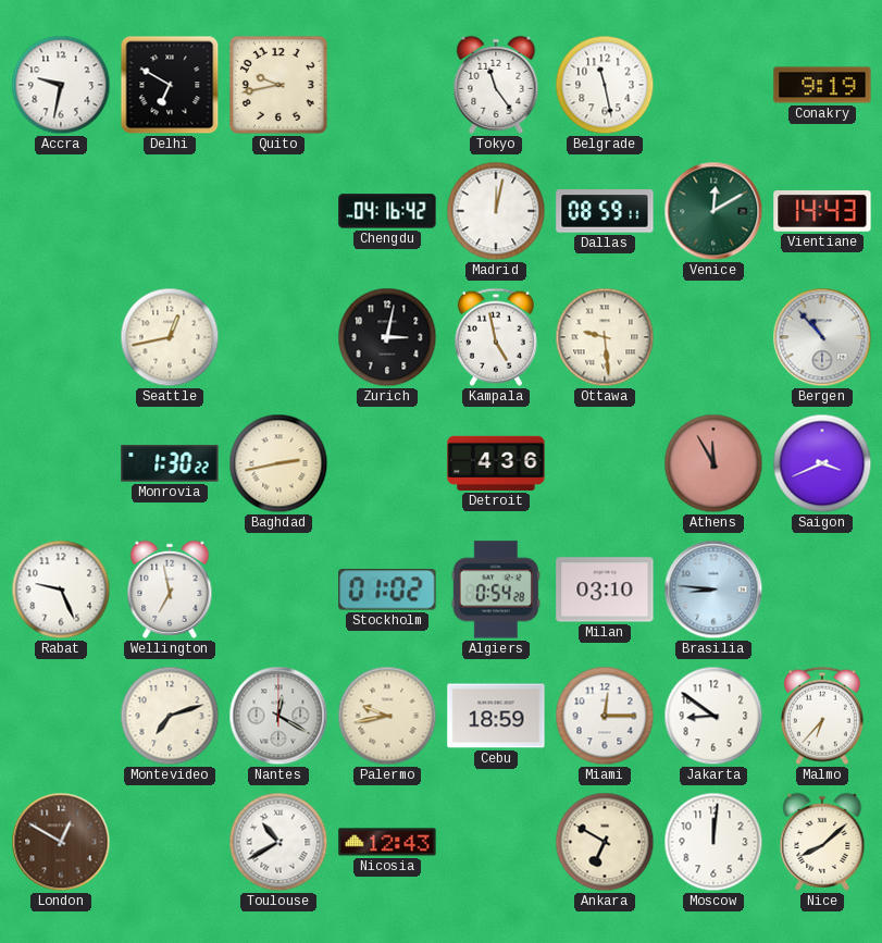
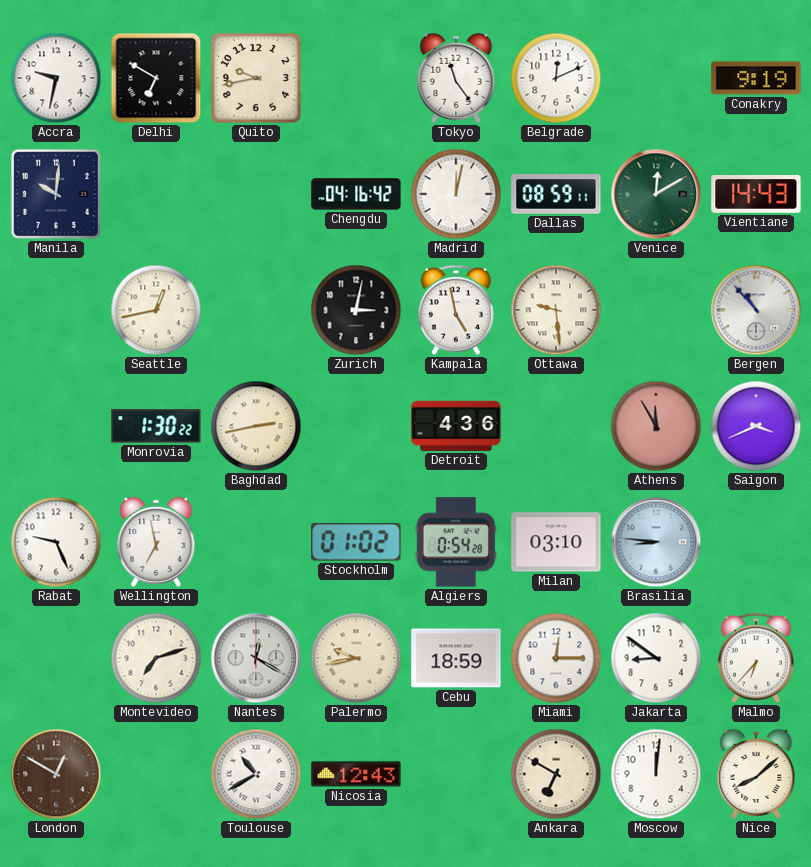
Belgrade: 11:28 -> 12:11 (556, 78)
Manila: none -> 10:01 (56, 194)
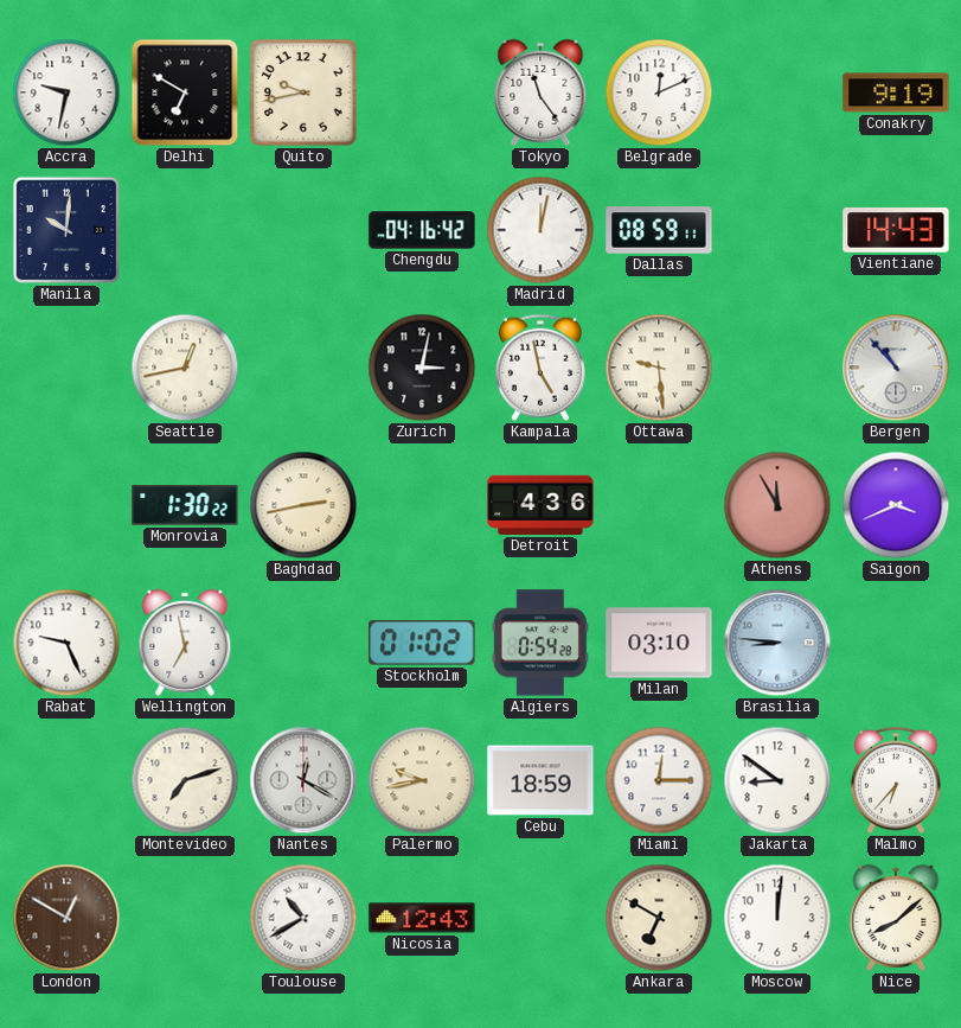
Venice: 12:10 -> none (656, 194)
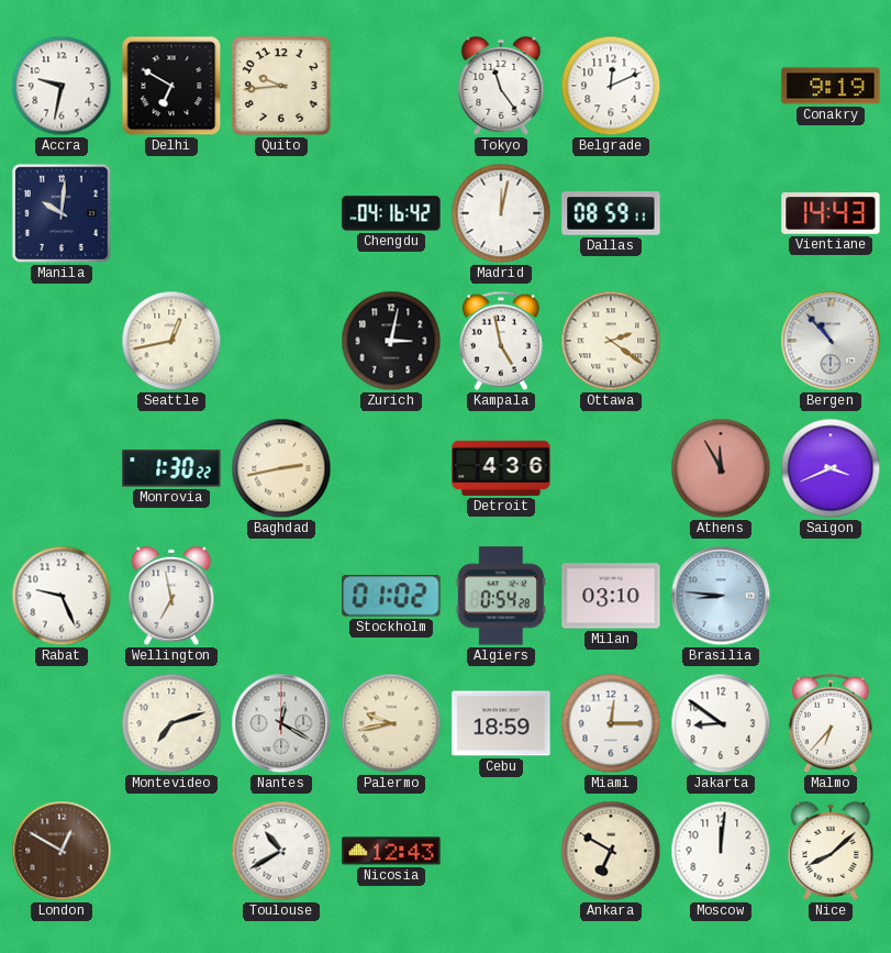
Quito: 9:43 -> 9:44 (281, 86)
Ottawa: 9:29 -> 2:21 (611, 341)
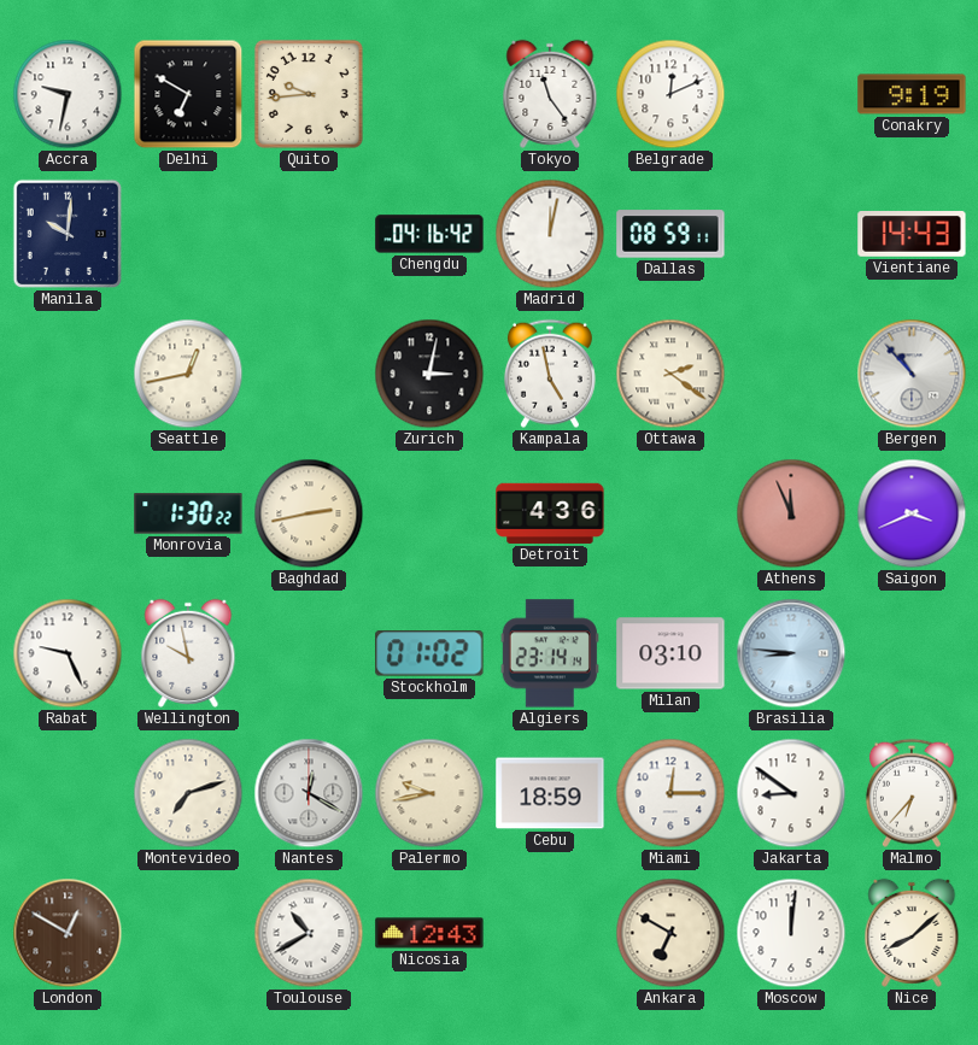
Athens: 11:55 -> 11:56 (791, 513)
Wellington: 6:58 -> 9:58 (188, 653)
Algiers: 0:54 -> 23:14 (550, 653)
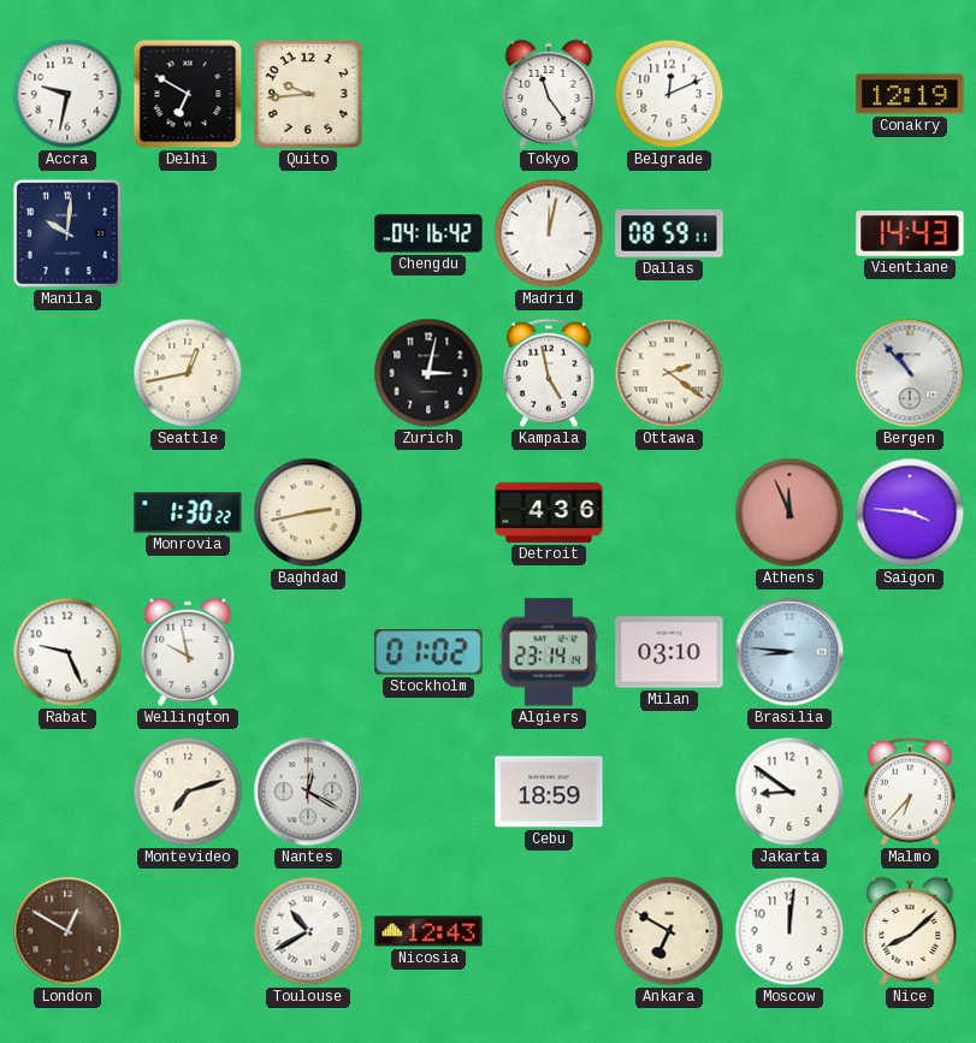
Conakry: 9:19 -> 12:19 (910, 94)
Saigon: 3:41 -> 3:46 (910, 512)
Palermo: 9:43 -> none (429, 793)
Miami: 12:15 -> none (670, 793)
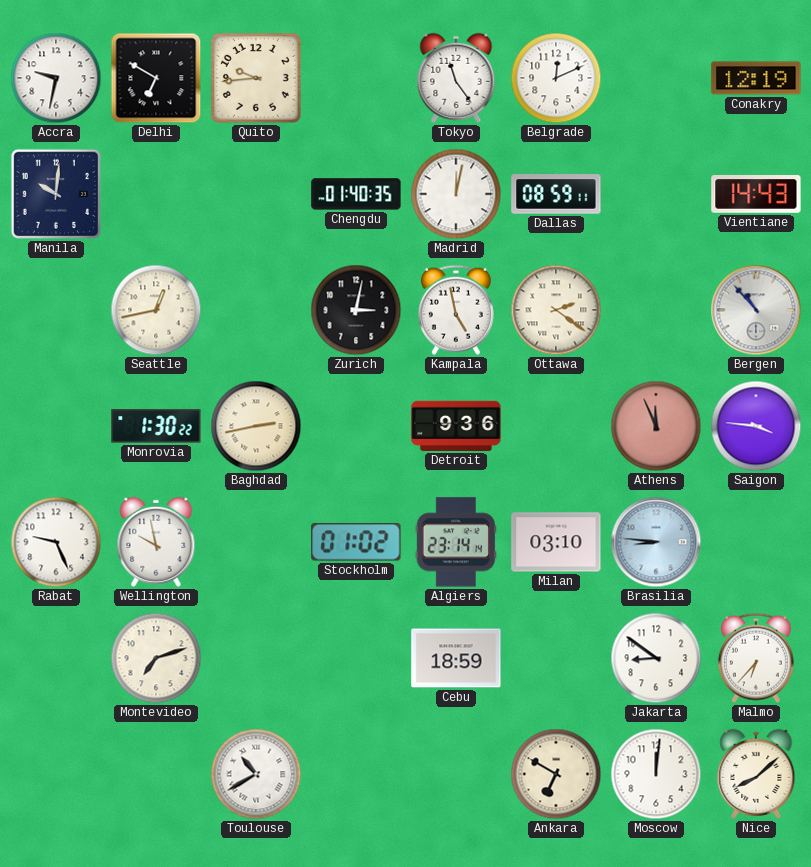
Chengdu: 04:16 -> 01:40 (356, 194)
Detroit: 4:36 -> 9:36 (456, 426)
Nantes: 12:20 -> none (308, 792)
London: 12:50 -> none (67, 931)
Nicosia: 12:43 -> none (428, 931)
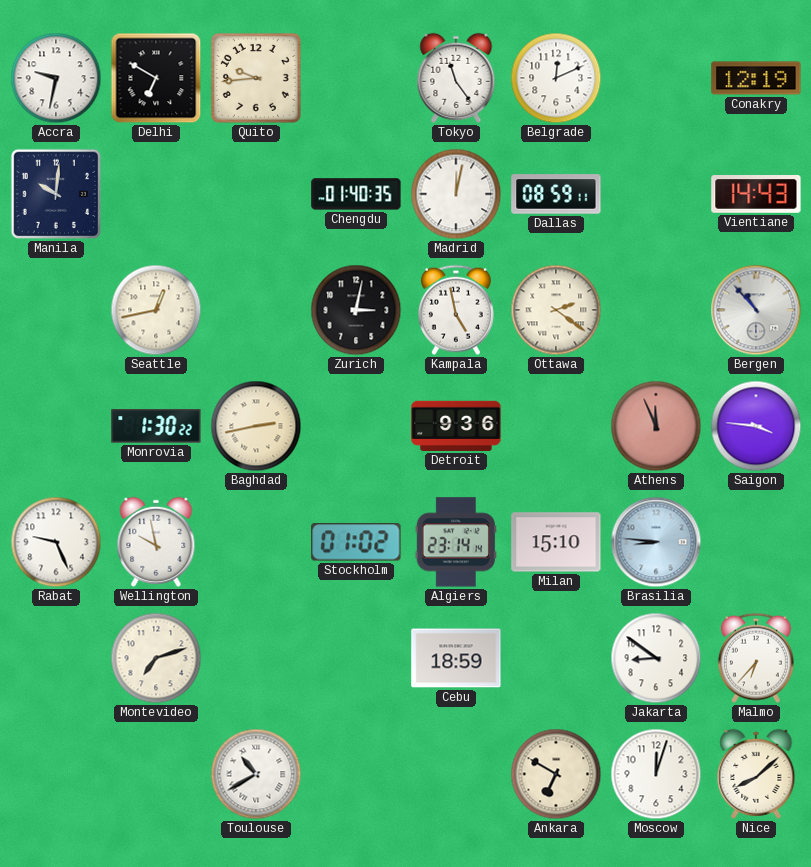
Milan: 03:10 -> 15:10 (556, 542)
Moscow: 12:01 -> 12:03 (656, 774)
